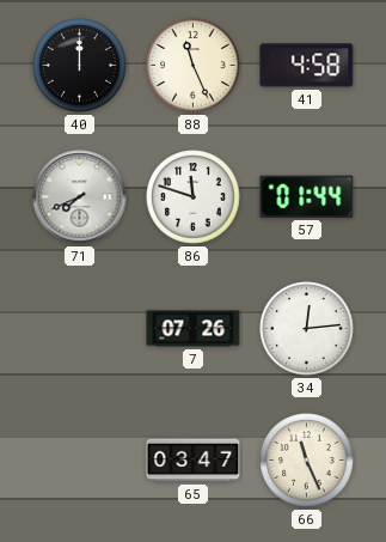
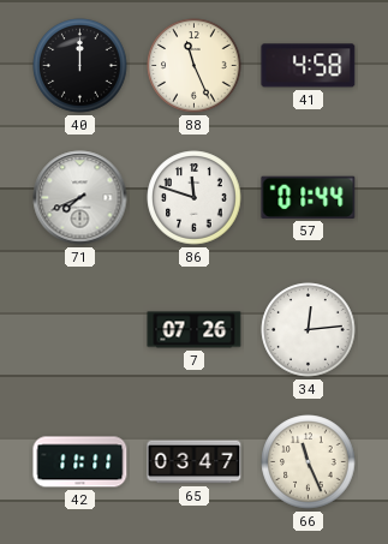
42: none -> 11:11 (80, 462)
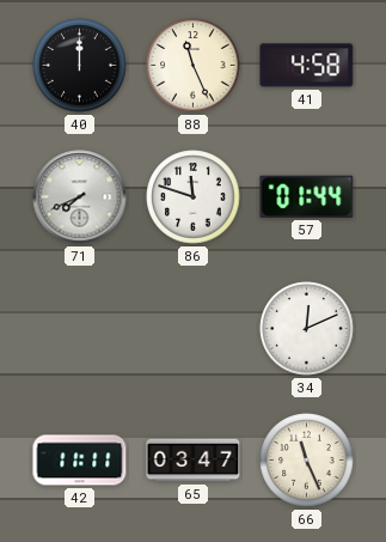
7: 07:26 -> none (195, 330)
34: 12:14 -> 12:11 (307, 329)
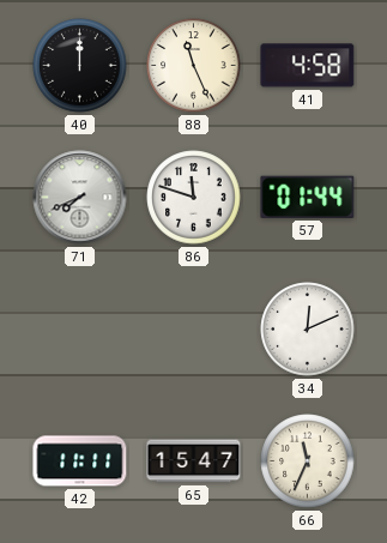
65: 03:47 -> 15:47 (194, 461)
66: 11:26 -> 11:34 (308, 461)
